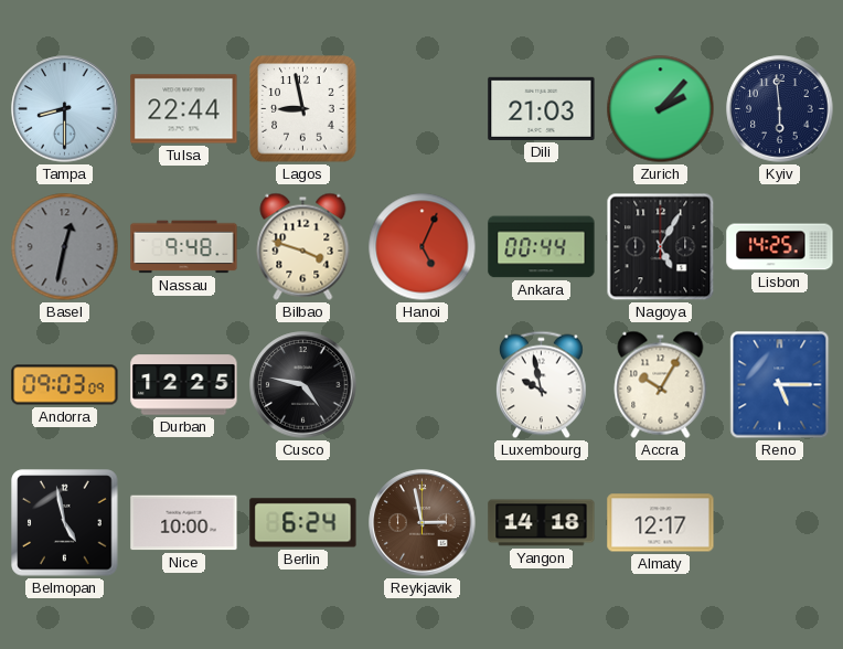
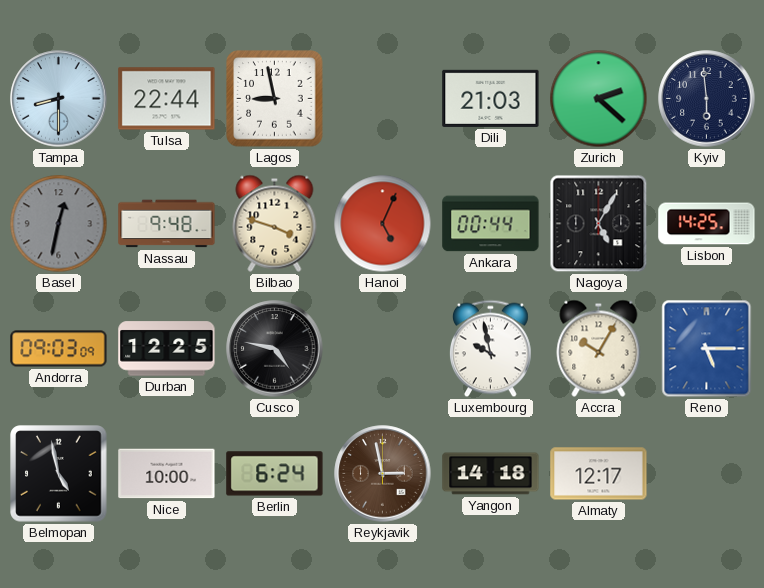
Zurich: 2:07 -> 2:22 (599, 99)
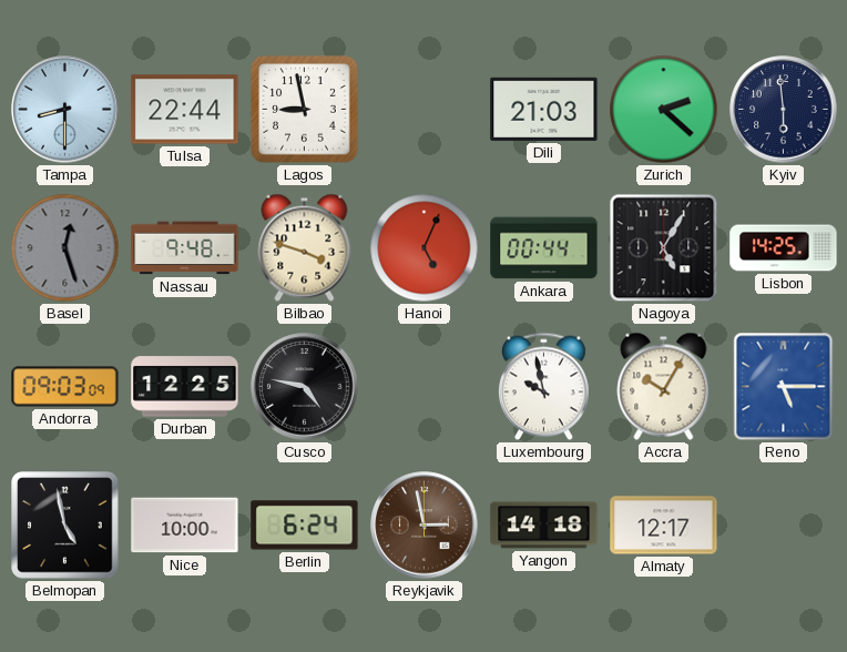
Basel: 12:32 -> 12:27 (65, 248)
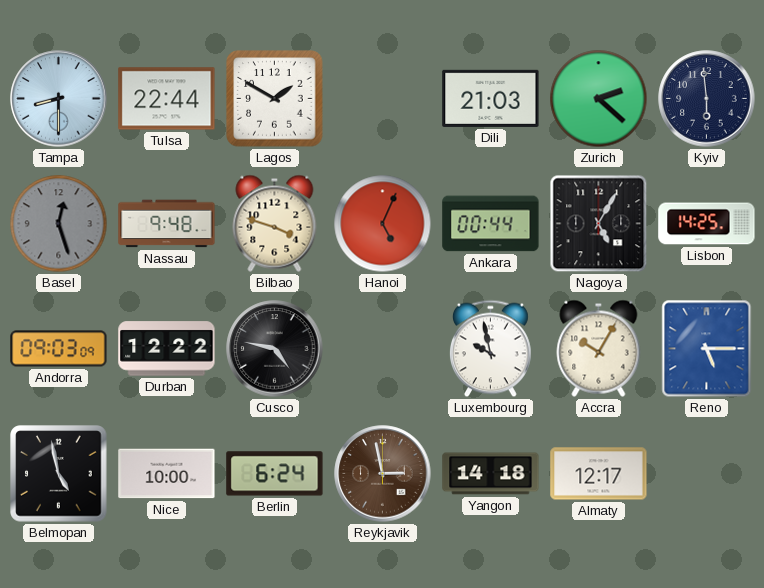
Lagos: 8:58 -> 1:50 (275, 99)
Durban: 12:25 -> 12:22 (167, 349)
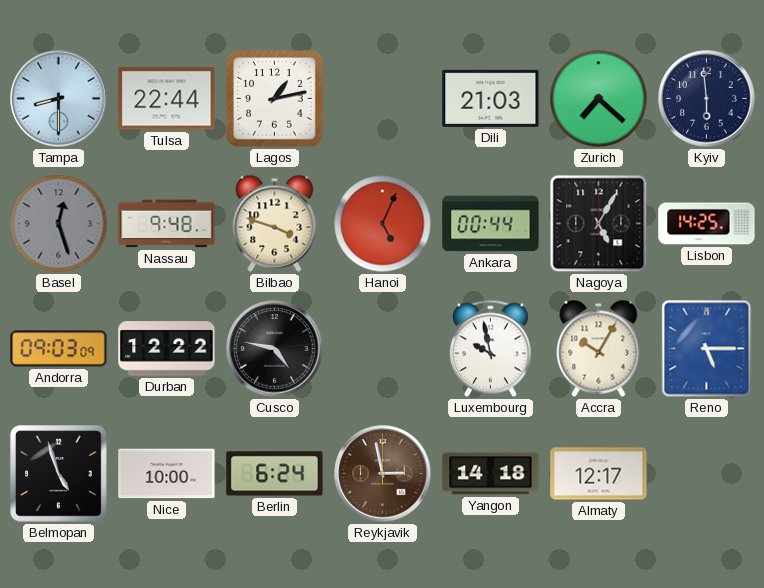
Lagos: 1:50 -> 1:13 (275, 99)
Zurich: 2:22 -> 7:22 (599, 99)
Belmopan: 4:58 -> 4:57 (59, 474)
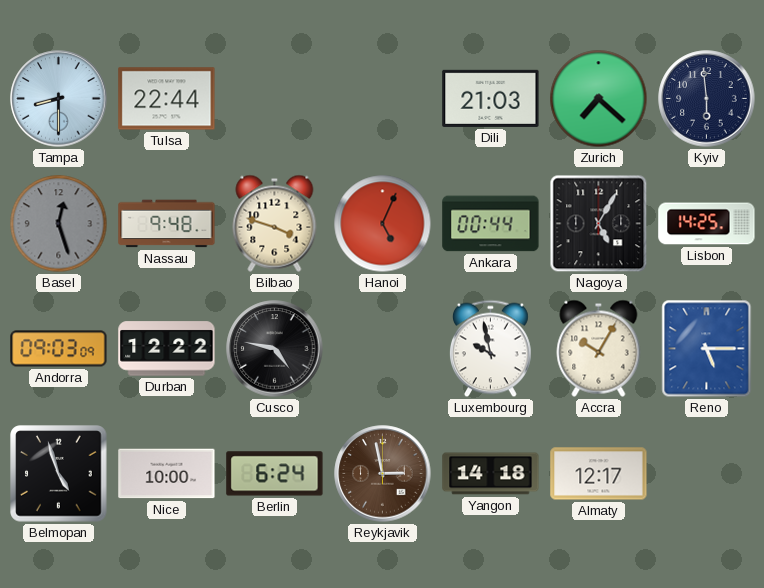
Lagos: 1:13 -> none (275, 99)
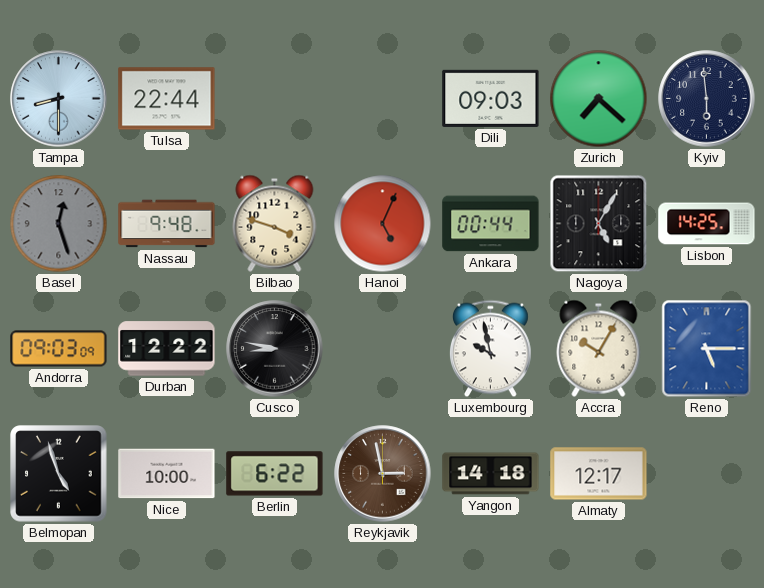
Dili: 21:03 -> 09:03 (491, 98)
Cusco: 4:47 -> 8:47 (275, 349)
Berlin: 6:24 -> 6:22 (275, 474)
